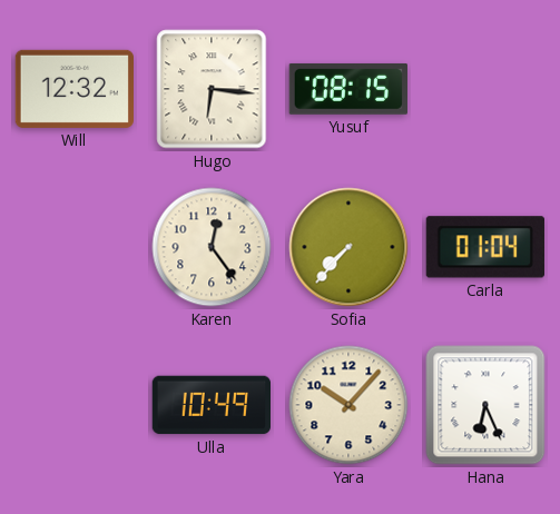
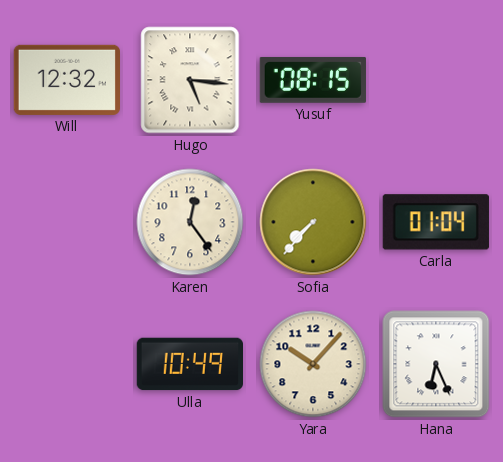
Hugo: 6:16 -> 5:16 (190, 80)
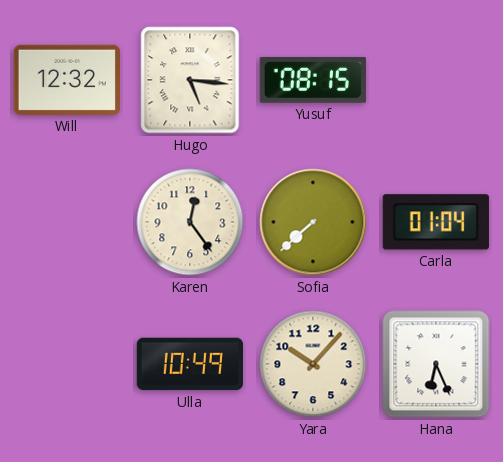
Sofia: 7:37 -> 7:38 (313, 222)
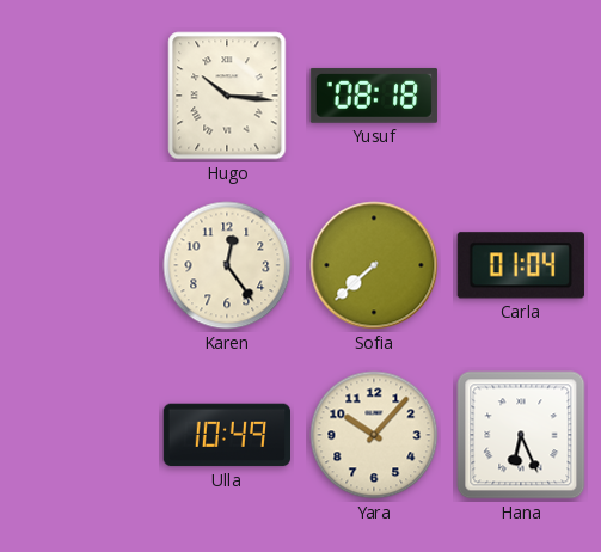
Will: 12:32 -> none (66, 80)
Hugo: 5:16 -> 10:16 (227, 96)
Yusuf: 08:15 -> 08:18 (374, 96)
